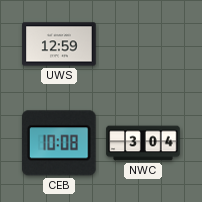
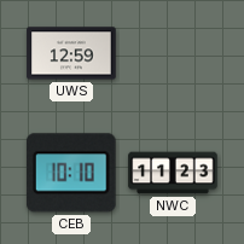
CEB: 10:08 -> 10:10 (71, 173)
NWC: 3:04 -> 11:23 (173, 173)
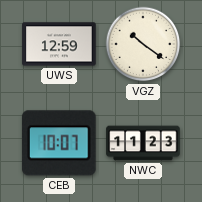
VGZ: none -> 10:21 (143, 44)
CEB: 10:10 -> 10:07 (59, 143)
